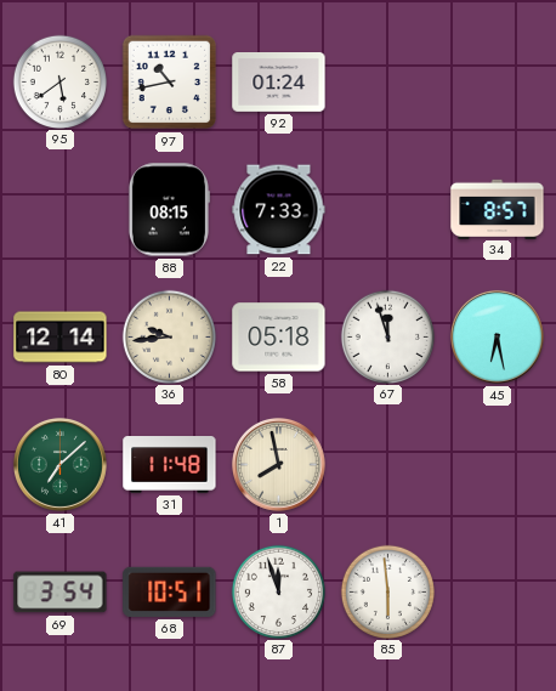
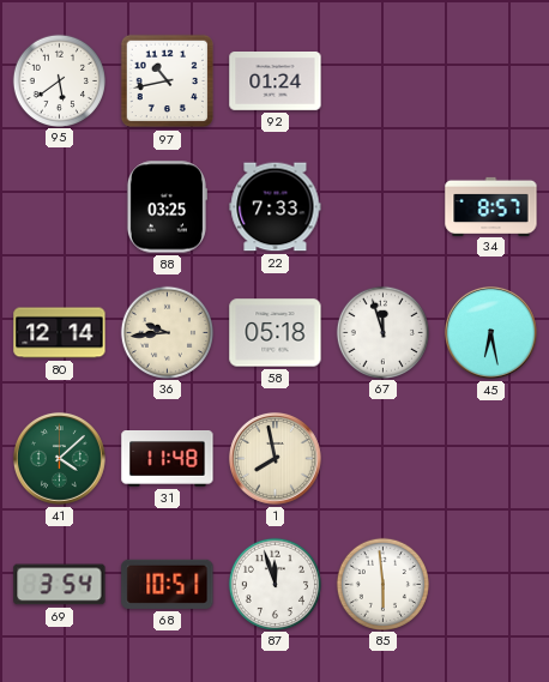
88: 08:15 -> 03:25 (167, 207)
41: 7:08 -> 4:08 (59, 458)
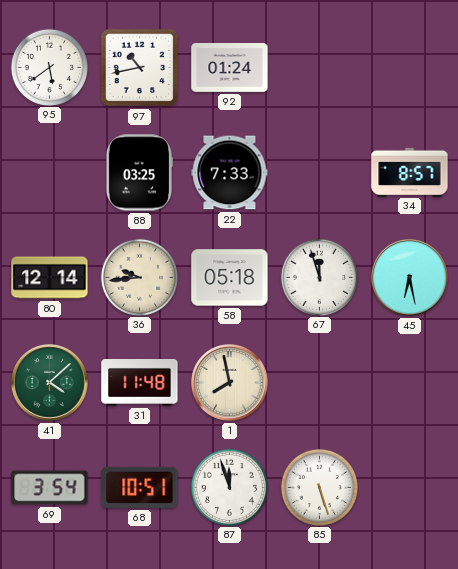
85: 5:59 -> 5:27 (319, 487)
